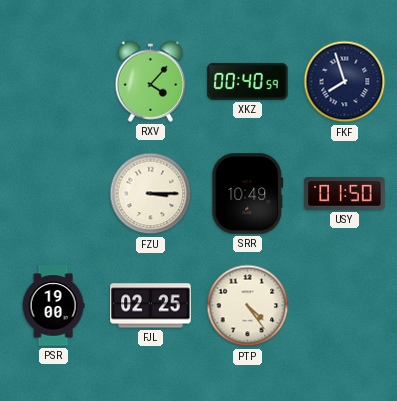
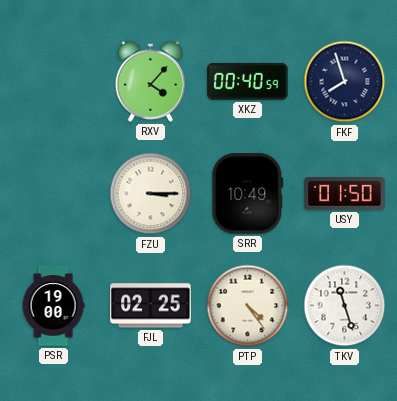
TKV: none -> 11:27 (345, 306)
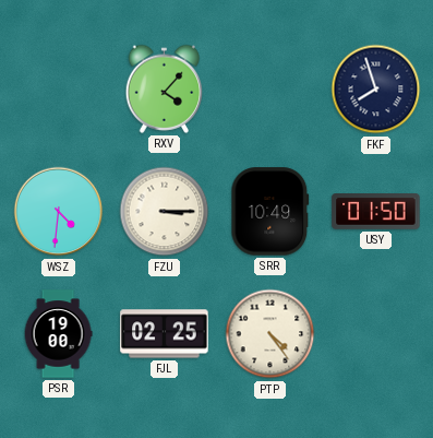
XKZ: 00:40 -> none (248, 81)
WSZ: none -> 4:31 (59, 212)
TKV: 11:27 -> none (345, 306)
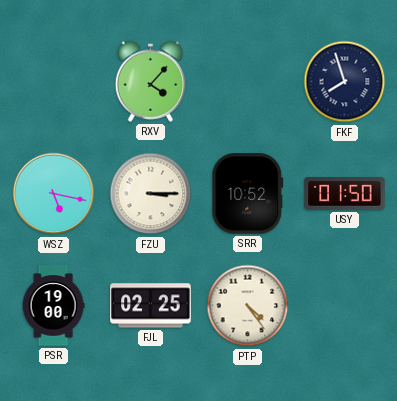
WSZ: 4:31 -> 5:17 (54, 194)
SRR: 10:49 -> 10:52 (248, 194)
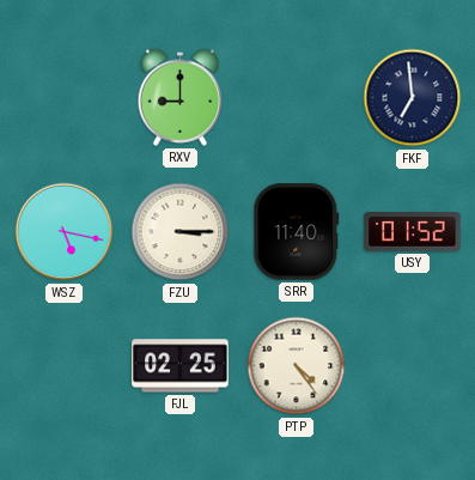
RXV: 4:07 -> 9:00 (181, 97)
FKF: 7:57 -> 6:59 (413, 98)
SRR: 10:52 -> 11:40 (297, 232)
USY: 01:50 -> 01:52 (413, 232)
PSR: 19:00 -> none (53, 306)
